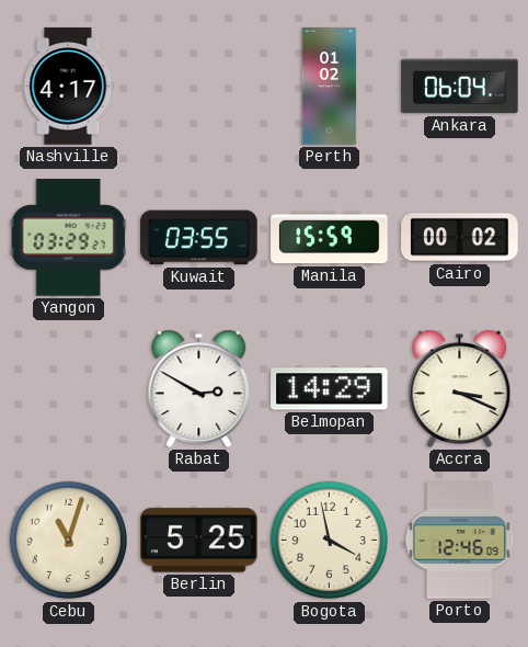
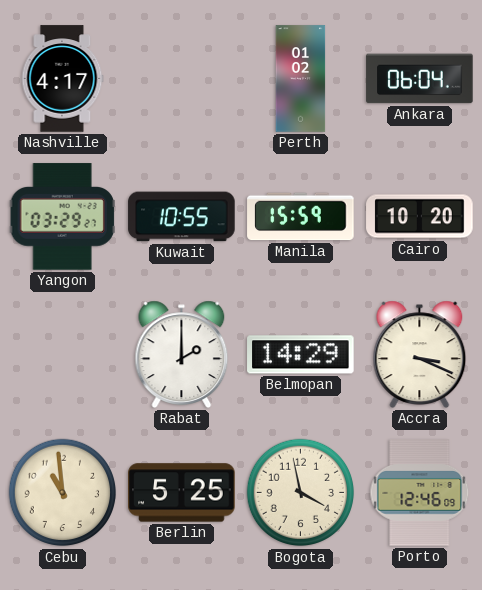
Kuwait: 03:55 -> 10:55 (182, 217)
Cairo: 00:02 -> 10:20 (420, 217)
Rabat: 2:50 -> 2:00 (182, 354)
Cebu: 11:03 -> 10:59 (63, 493)
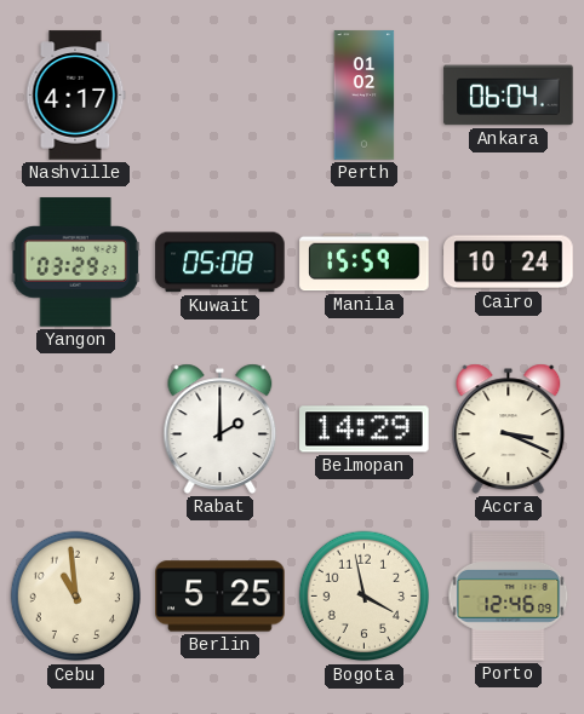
Kuwait: 10:55 -> 05:08 (221, 263)
Cairo: 10:20 -> 10:24 (509, 263)
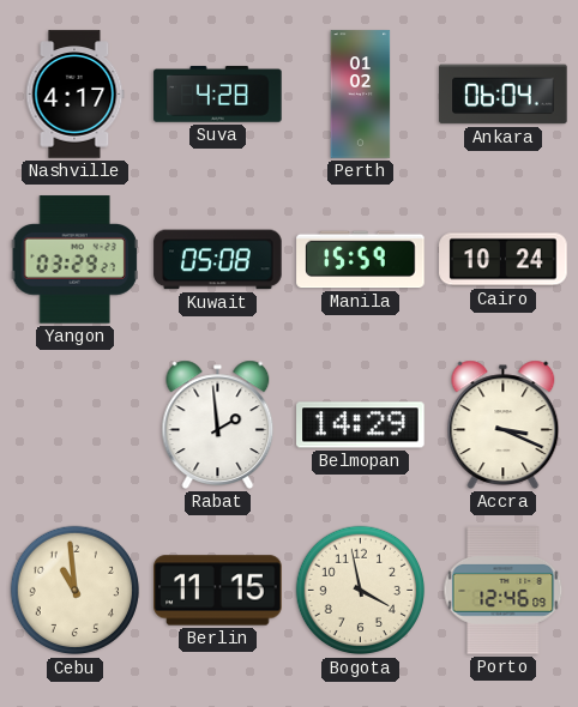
Suva: none -> 4:28 (218, 95)
Rabat: 2:00 -> 1:59 (218, 424)
Berlin: 5:25 -> 11:15 (218, 591)
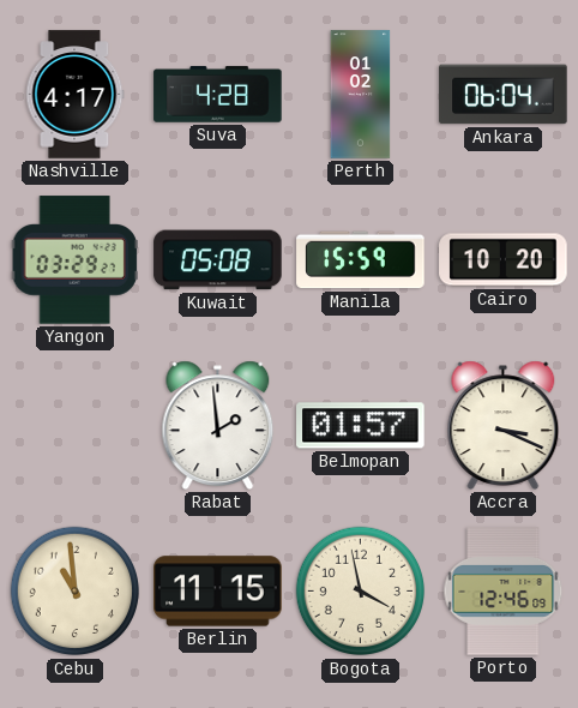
Cairo: 10:24 -> 10:20 (504, 260)
Belmopan: 14:29 -> 01:57 (361, 426)
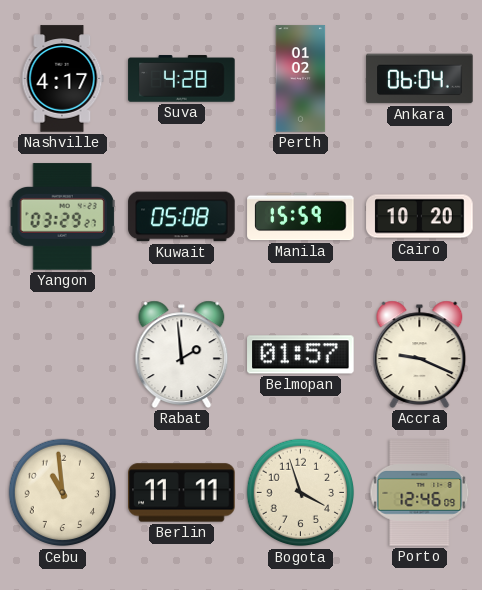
Accra: 3:19 -> 9:19 (420, 354)
Berlin: 11:15 -> 11:11 (182, 493)
Bogota: 3:58 -> 3:57 (301, 493)
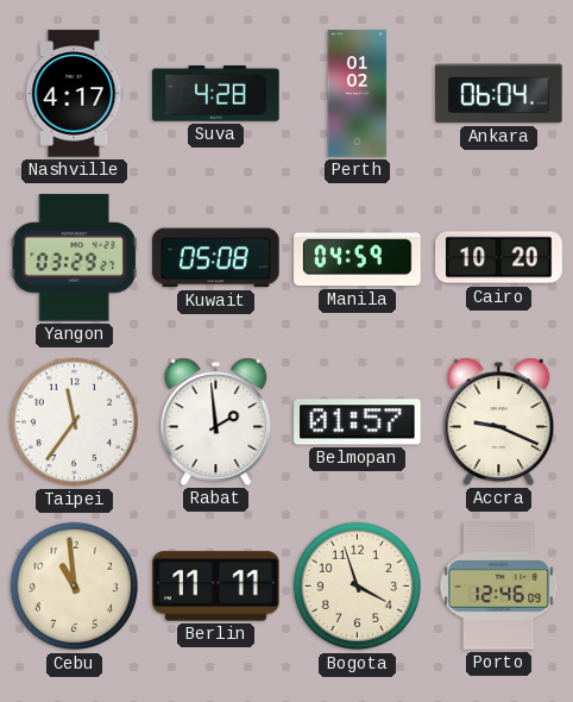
Manila: 15:59 -> 04:59 (358, 258)
Taipei: none -> 11:36 (75, 422)
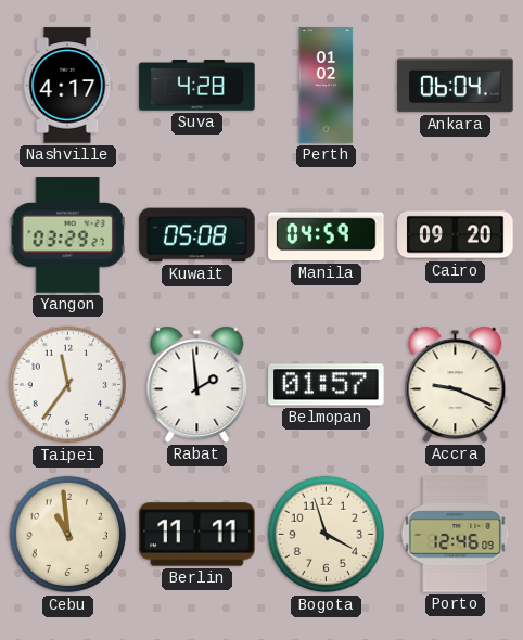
Cairo: 10:20 -> 09:20 (456, 235)
